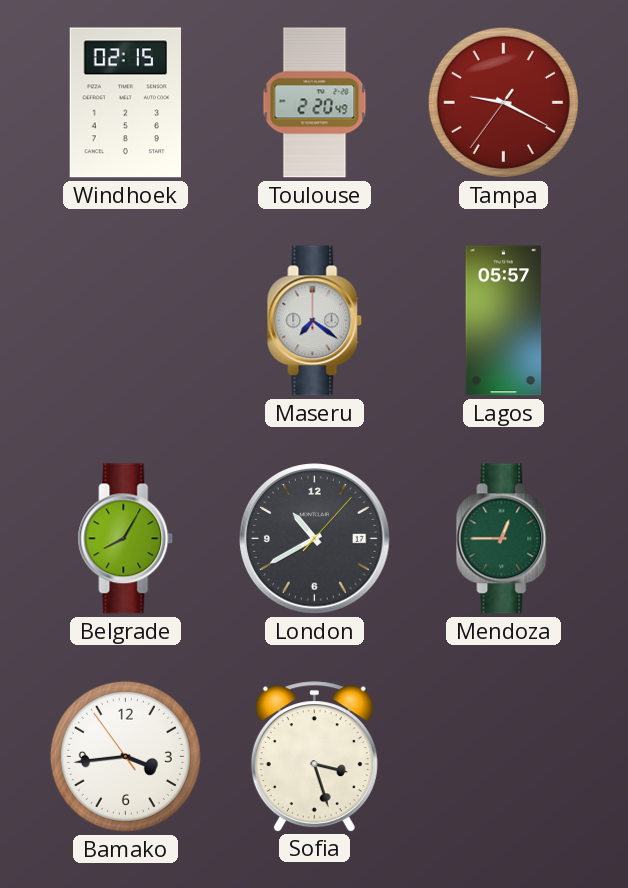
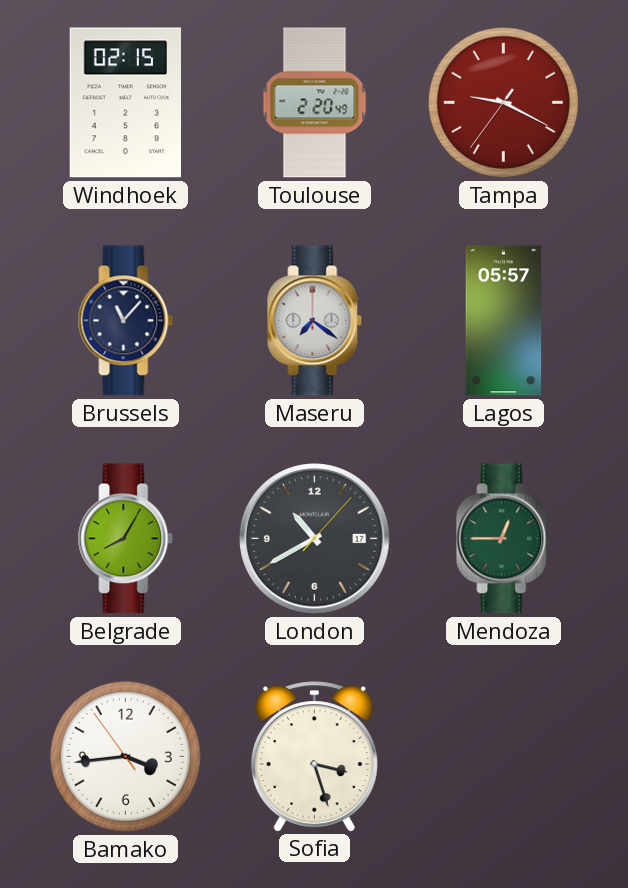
Brussels: none -> 11:07 (126, 321)
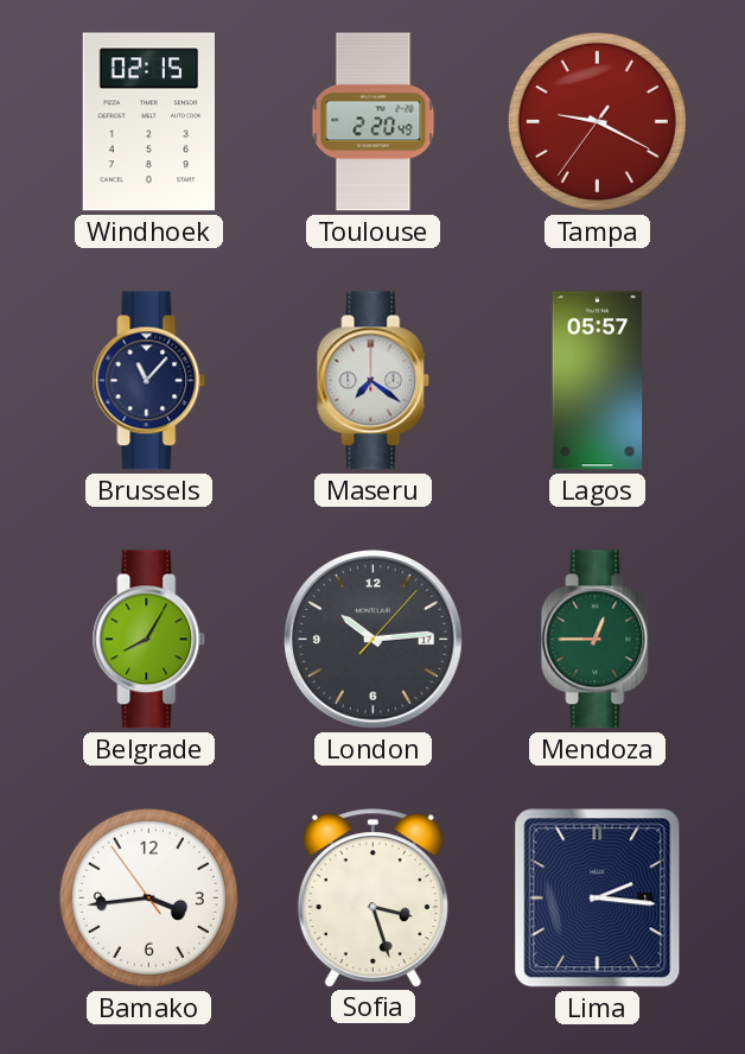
London: 10:40 -> 10:14 (374, 640)
Lima: none -> 2:16 (598, 899)
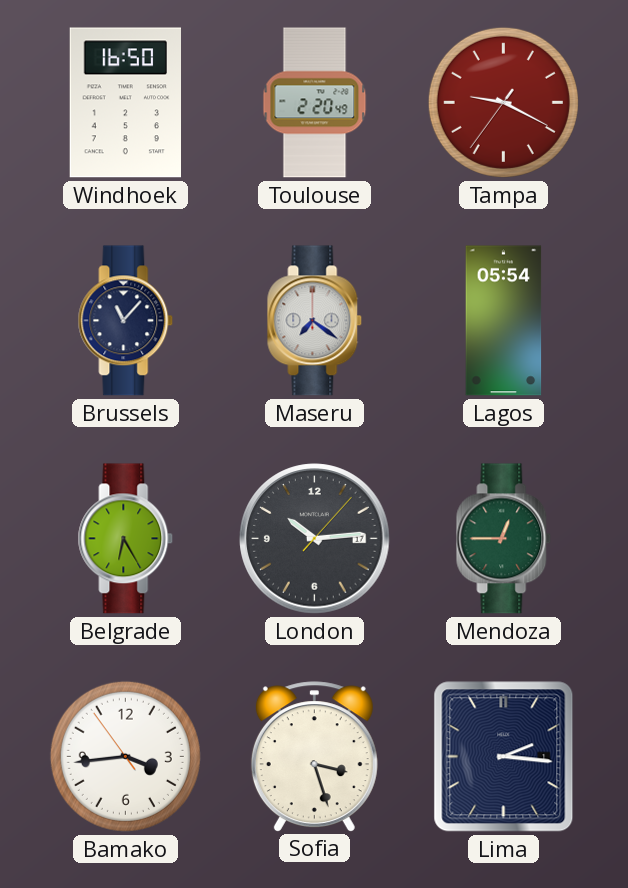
Windhoek: 02:15 -> 16:50 (125, 103)
Lagos: 05:57 -> 05:54 (504, 321)
Belgrade: 8:05 -> 6:25 (126, 539)
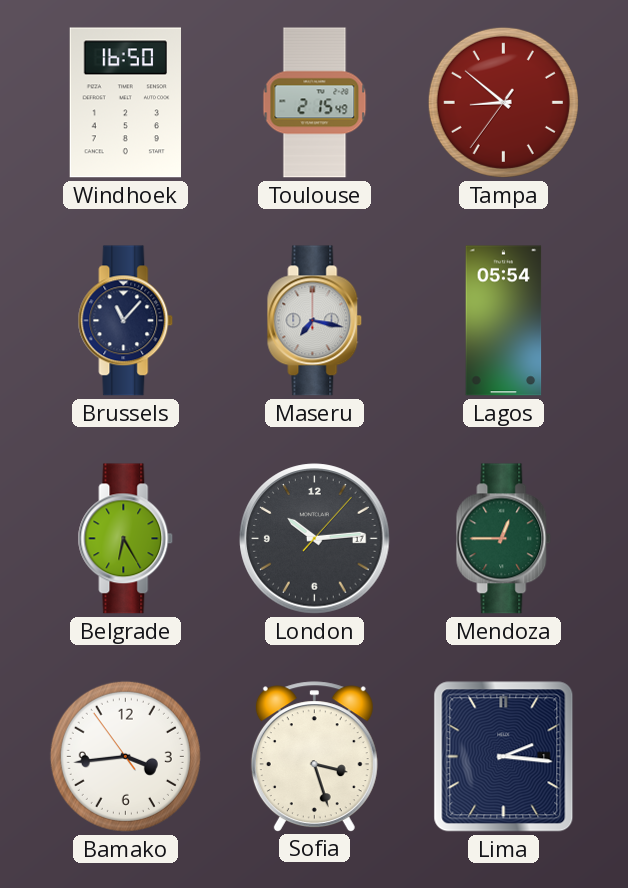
Toulouse: 2:20 -> 2:15 (315, 103)
Tampa: 9:19 -> 8:51 (503, 102)
Maseru: 7:21 -> 7:17 (315, 321)
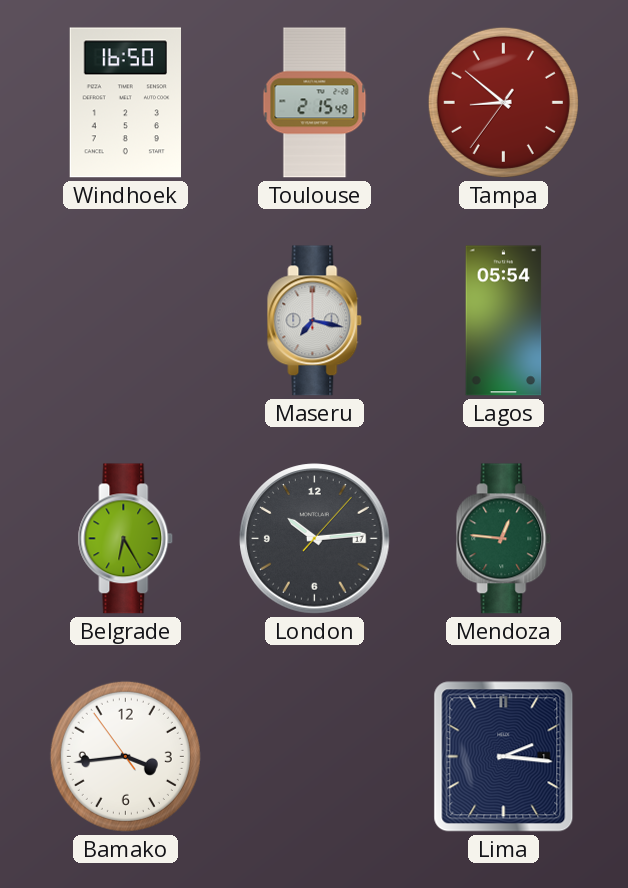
Brussels: 11:07 -> none (126, 321)
Mendoza: 12:45 -> 12:46 (504, 539)
Sofia: 3:27 -> none (314, 756)
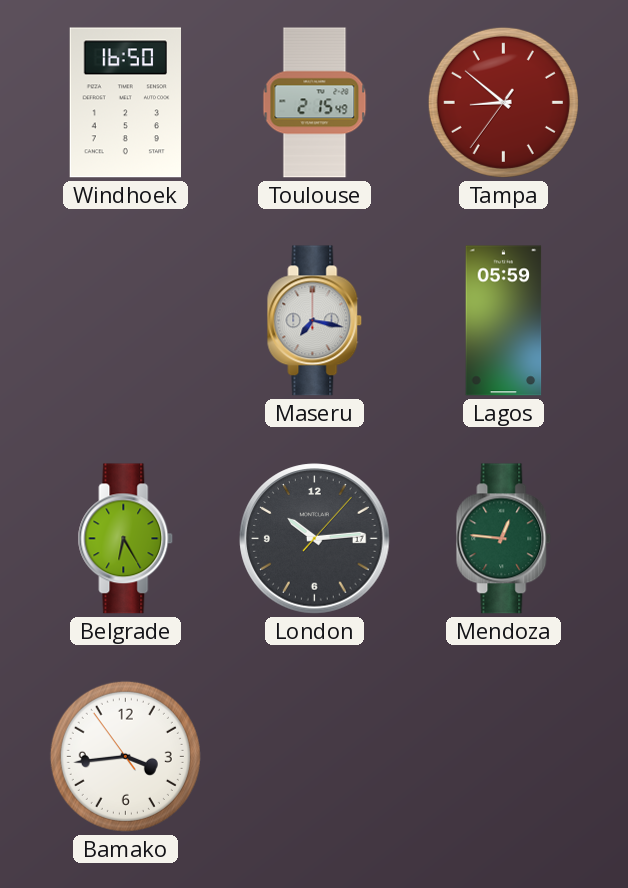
Lagos: 05:54 -> 05:59 (504, 321)
Lima: 2:16 -> none (504, 757)
